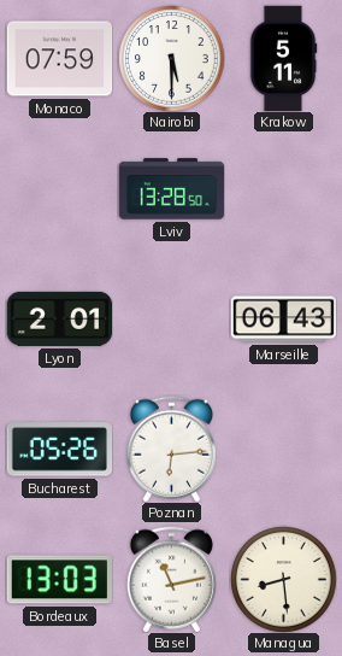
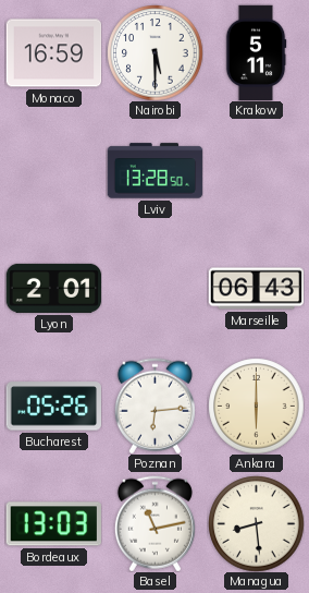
Monaco: 07:59 -> 16:59 (53, 53)
Ankara: none -> 6:00 (256, 406)
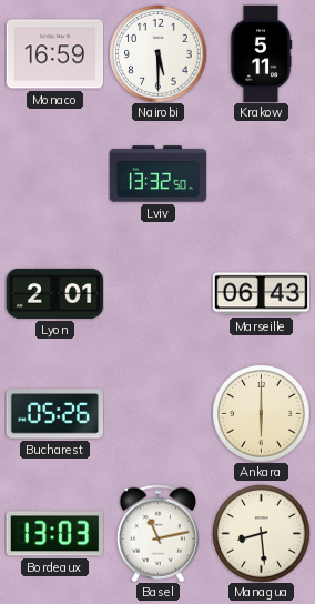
Lviv: 13:28 -> 13:32 (157, 174)
Poznan: 6:14 -> none (154, 406)
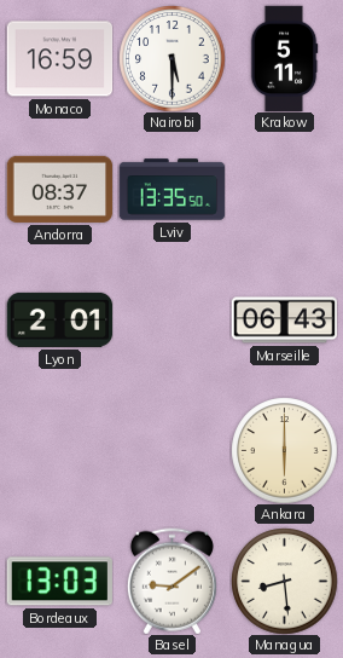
Andorra: none -> 08:37 (59, 189)
Lviv: 13:32 -> 13:35 (171, 190)
Bucharest: 05:26 -> none (54, 414)
Basel: 11:13 -> 9:09 (171, 581)
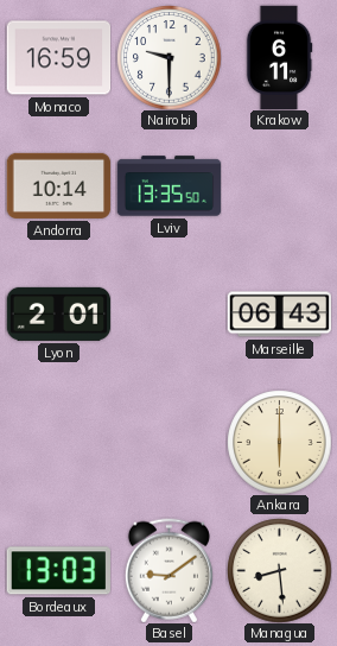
Nairobi: 5:30 -> 9:30 (168, 57)
Krakow: 5:11 -> 6:11 (279, 57)
Andorra: 08:37 -> 10:14 (58, 185)
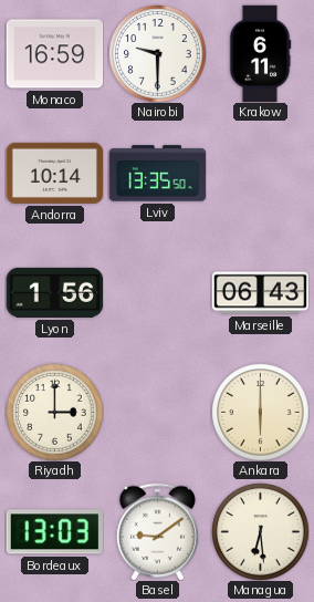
Lyon: 2:01 -> 1:56 (54, 292)
Riyadh: none -> 3:00 (54, 412)
Managua: 8:29 -> 6:29 (260, 531)
